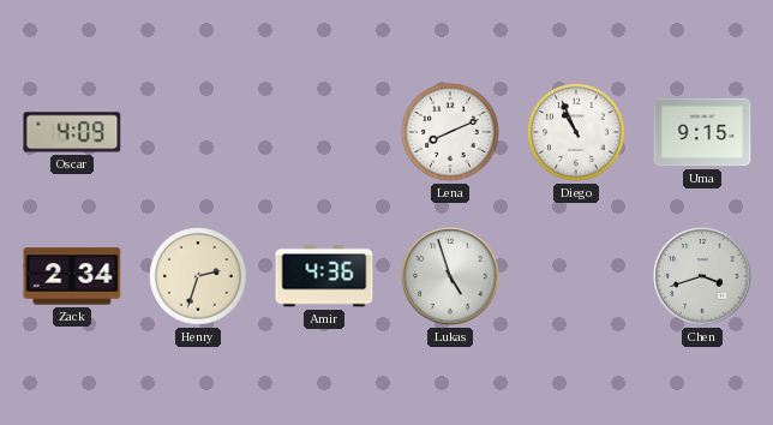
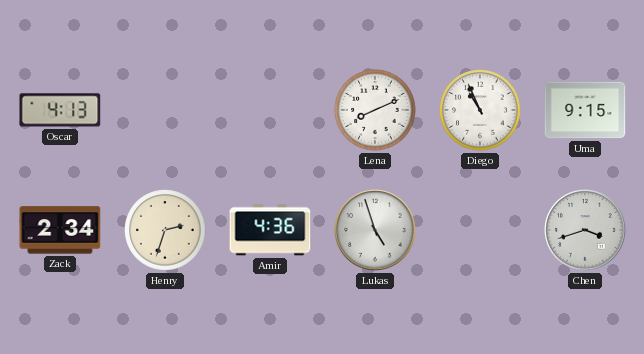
Oscar: 4:09 -> 4:13 (60, 110)
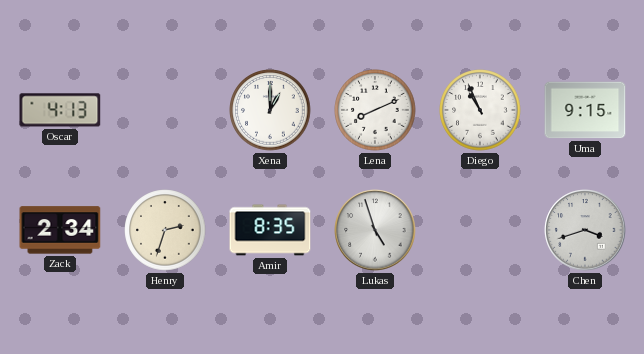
Xena: none -> 1:00 (270, 110)
Amir: 4:36 -> 8:35 (270, 230)
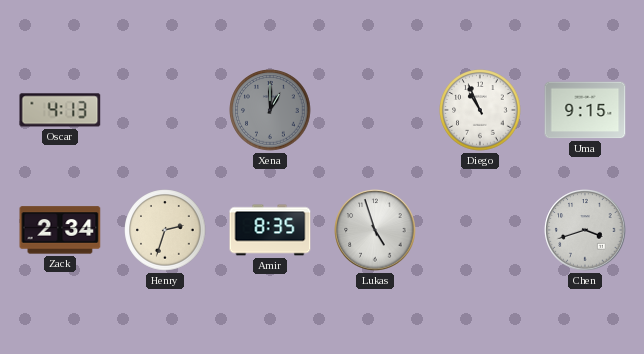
Xena dial: white -> grey (270, 110)
Lena: 8:11 -> none (375, 110)
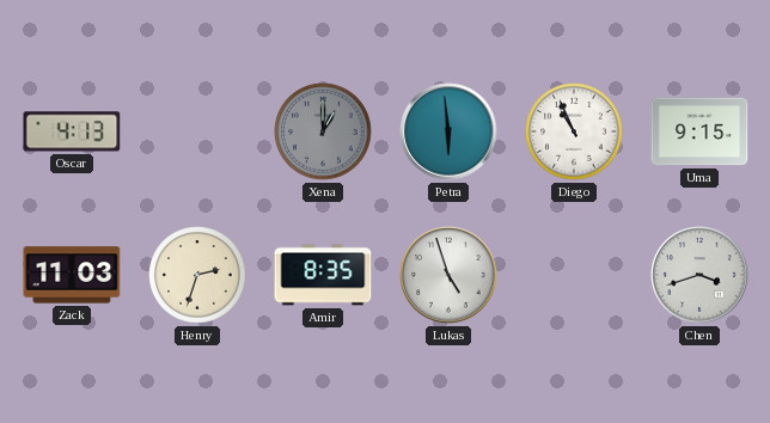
Petra: none -> 5:59 (448, 131)
Zack: 2:34 -> 11:03 (72, 275)
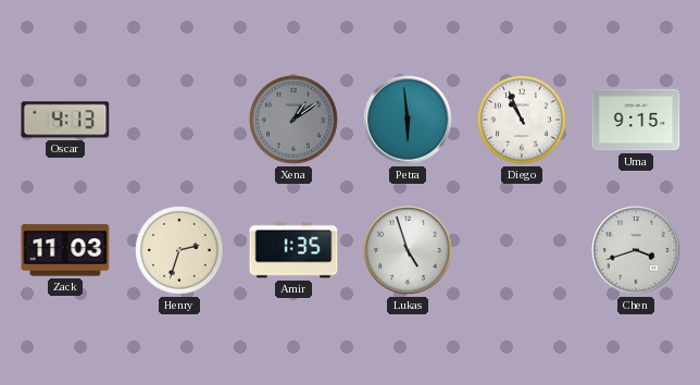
Xena: 1:00 -> 1:09 (293, 120)
Amir: 8:35 -> 1:35 (293, 250)
